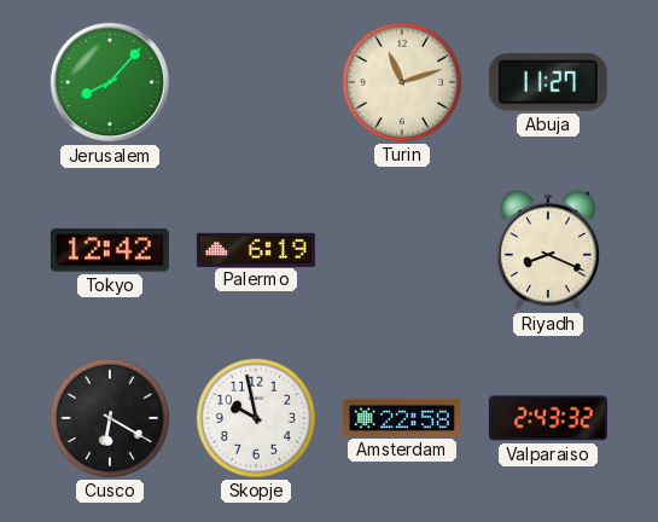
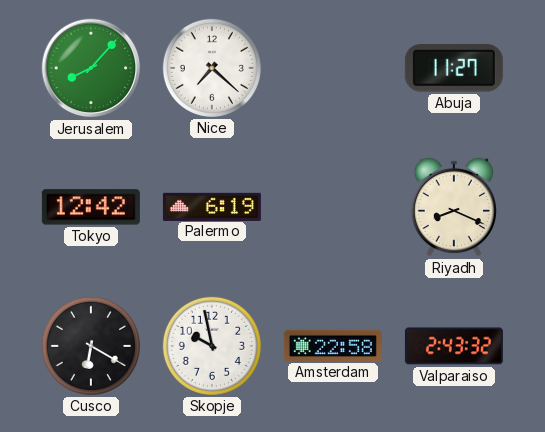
Nice: none -> 7:22 (212, 68)
Turin: 11:12 -> none (402, 82)
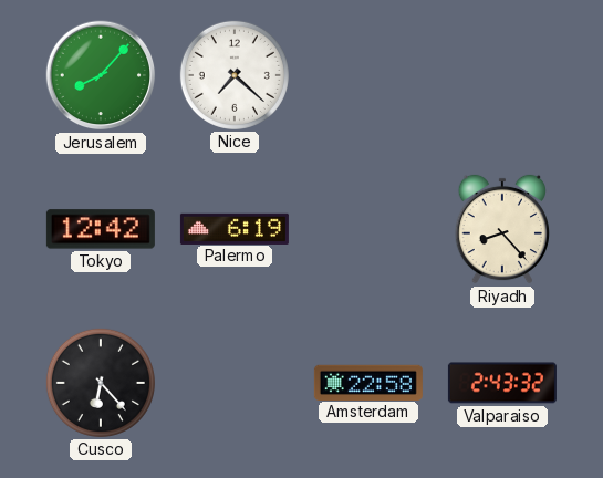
Abuja: 11:27 -> none (454, 68)
Riyadh: 8:19 -> 8:23 (502, 229)
Cusco: 6:20 -> 6:23 (101, 383)
Skopje: 9:58 -> none (212, 346)
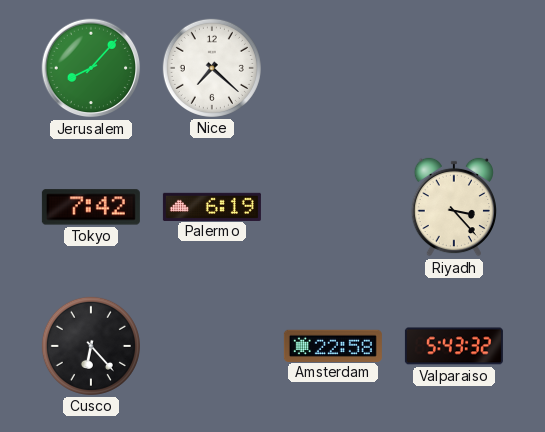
Tokyo: 12:42 -> 7:42 (91, 207)
Riyadh: 8:23 -> 3:23 (454, 207)
Valparaiso: 2:43 -> 5:43 (454, 346)
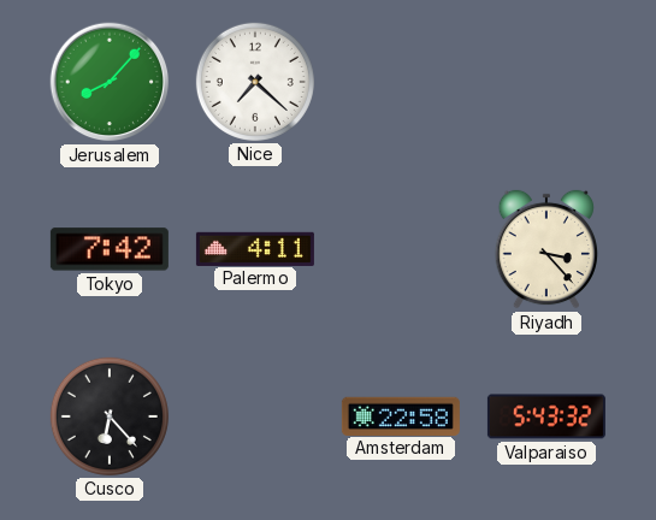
Palermo: 6:19 -> 4:11 (255, 248)
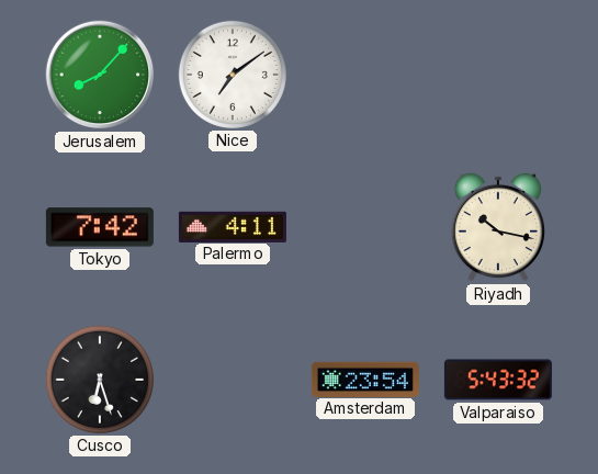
Nice: 7:22 -> 7:09 (233, 75)
Riyadh: 3:23 -> 10:17 (498, 227)
Cusco: 6:23 -> 6:27 (100, 380)
Amsterdam: 22:58 -> 23:54 (365, 379)
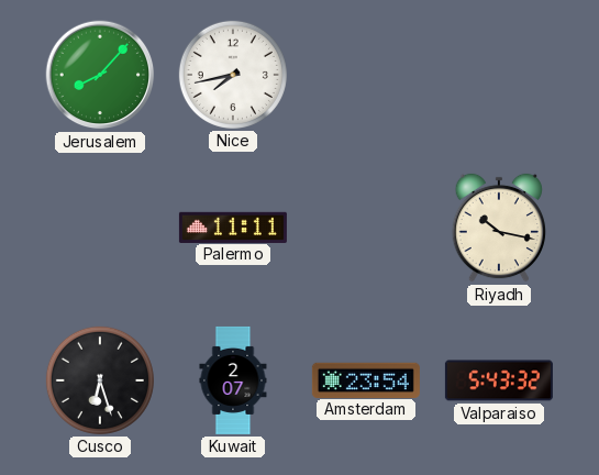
Nice: 7:09 -> 7:43 (233, 75)
Tokyo: 7:42 -> none (100, 227)
Palermo: 4:11 -> 11:11 (233, 227)
Kuwait: none -> 2:07 (233, 380)
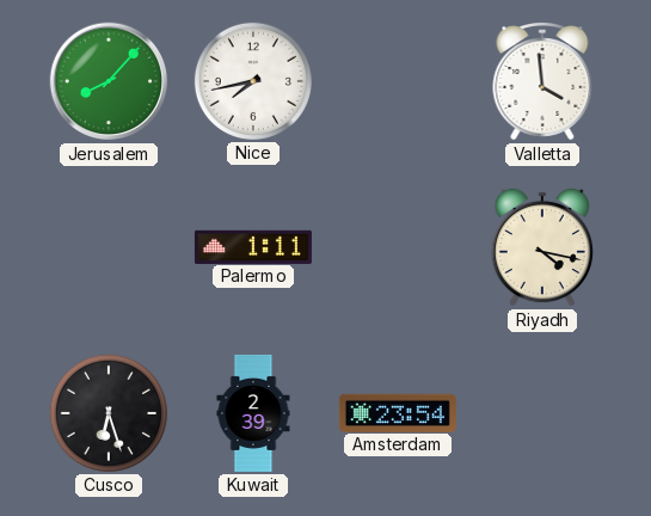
Valletta: none -> 3:59 (542, 82)
Palermo: 11:11 -> 1:11 (253, 246)
Riyadh: 10:17 -> 4:17 (542, 247)
Kuwait: 2:07 -> 2:39 (253, 413)
Valparaiso: 5:43 -> none (499, 380)
